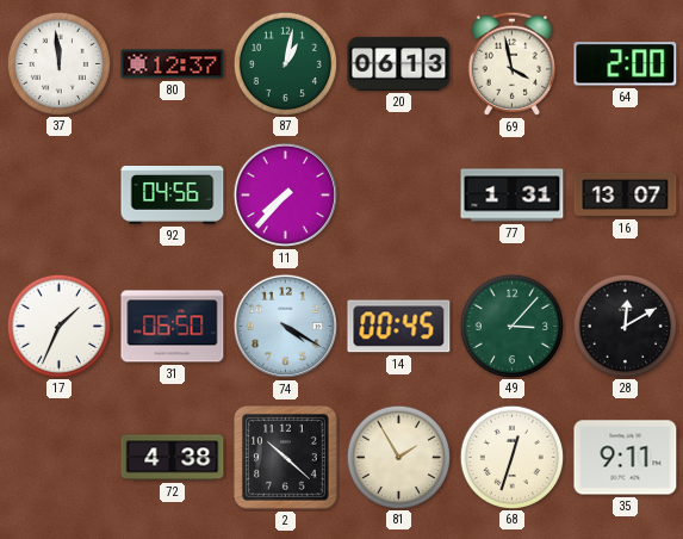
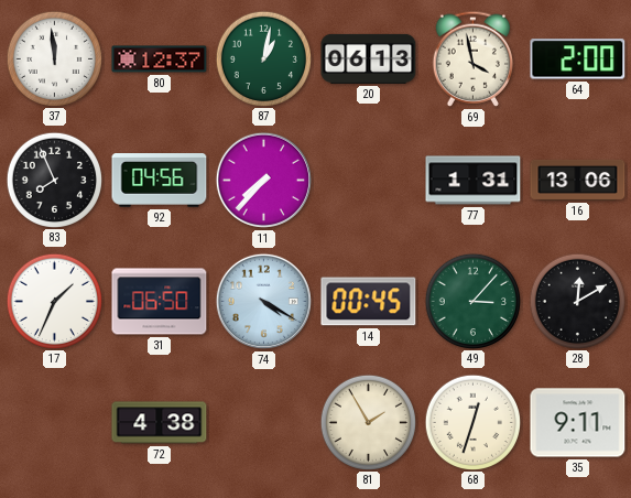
83: none -> 7:56 (54, 180)
16: 13:07 -> 13:06 (578, 180)
2: 10:22 -> none (286, 458)
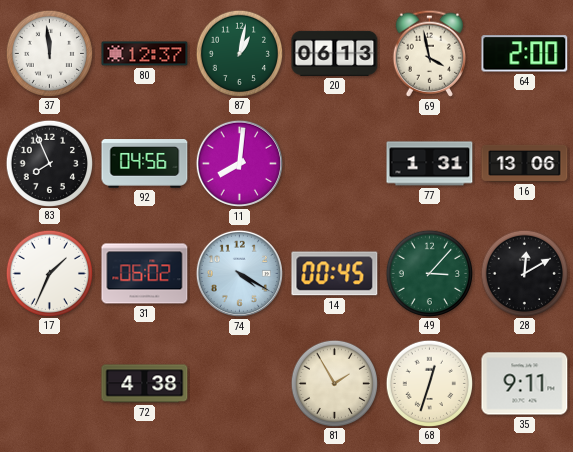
11: 7:37 -> 8:01 (239, 163)
31: 06:50 -> 06:02 (145, 274)
